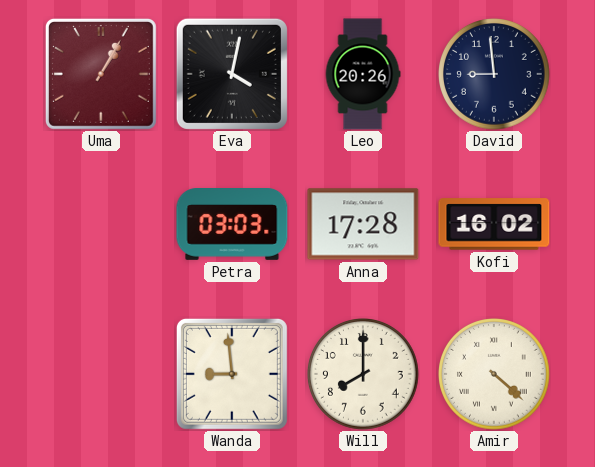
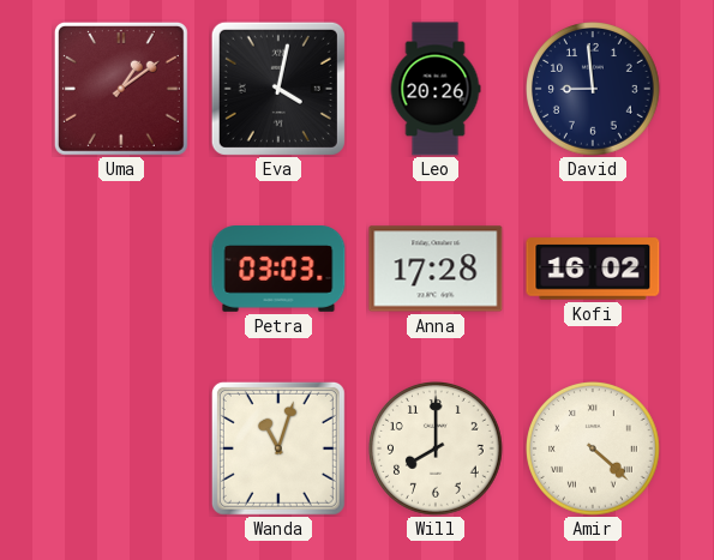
Uma: 1:05 -> 1:09 (121, 89)
Wanda: 8:59 -> 11:03 (278, 448)
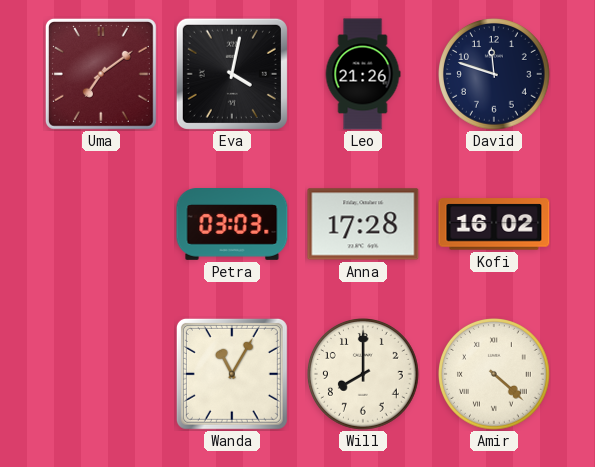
Uma: 1:09 -> 7:09 (101, 74)
Leo: 20:26 -> 21:26 (363, 74)
David: 8:59 -> 11:48 (495, 75)
Wanda: 11:03 -> 11:05 (232, 374)
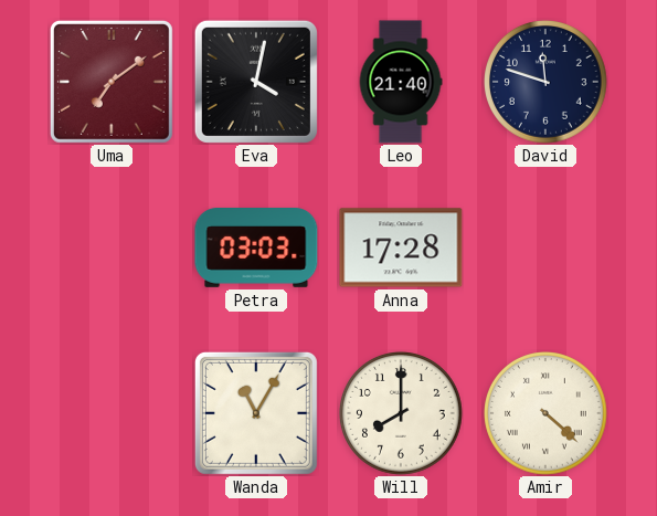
Leo: 21:26 -> 21:40 (401, 82)
Kofi: 16:02 -> none (494, 224)
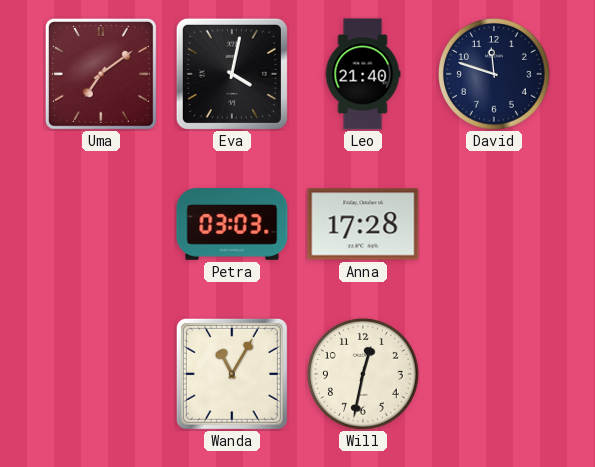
Will: 8:00 -> 12:32 (364, 375)
Amir: 4:22 -> none (547, 414)
